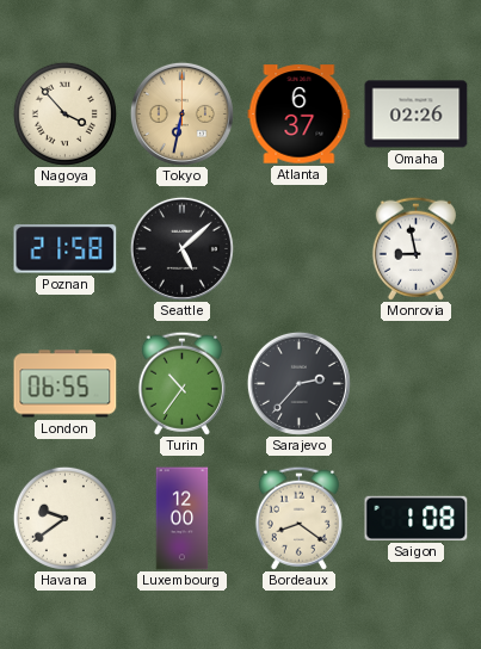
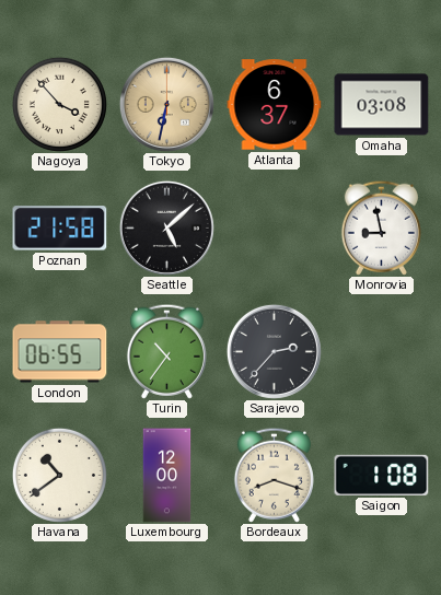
Omaha: 02:26 -> 03:08 (382, 105)
Havana: 9:39 -> 10:39 (59, 475)
Bordeaux: 8:21 -> 8:18 (274, 475)
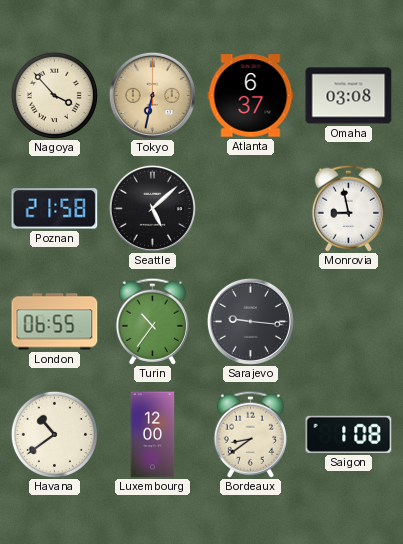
Sarajevo: 2:37 -> 9:16 (250, 321)
Bordeaux: 8:18 -> 8:39 (250, 434)
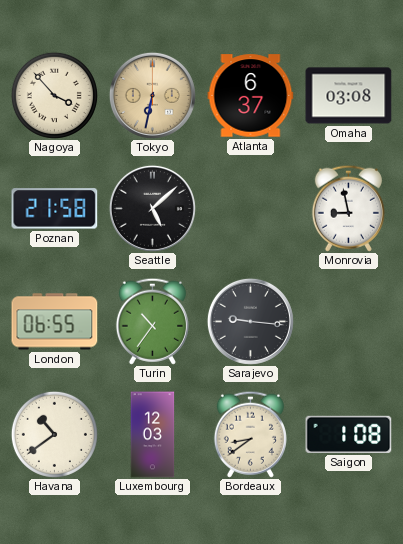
Luxembourg: 12:00 -> 12:03 (153, 435)
